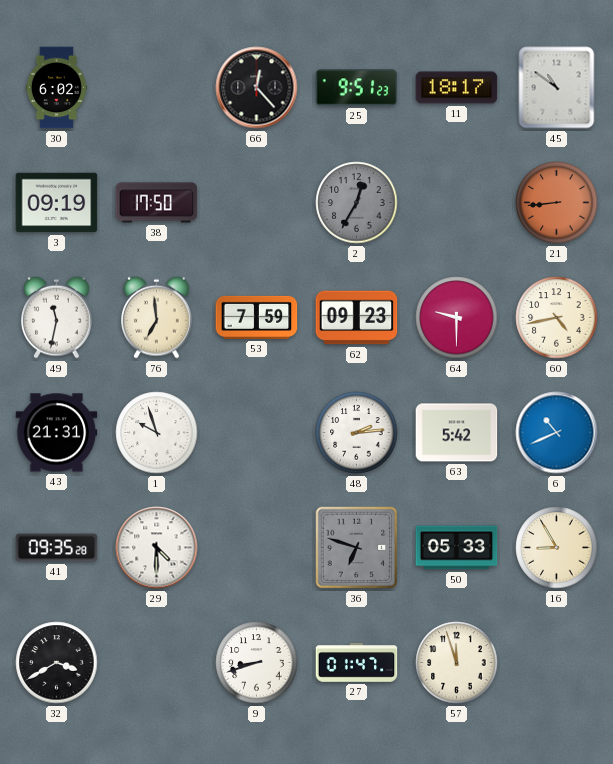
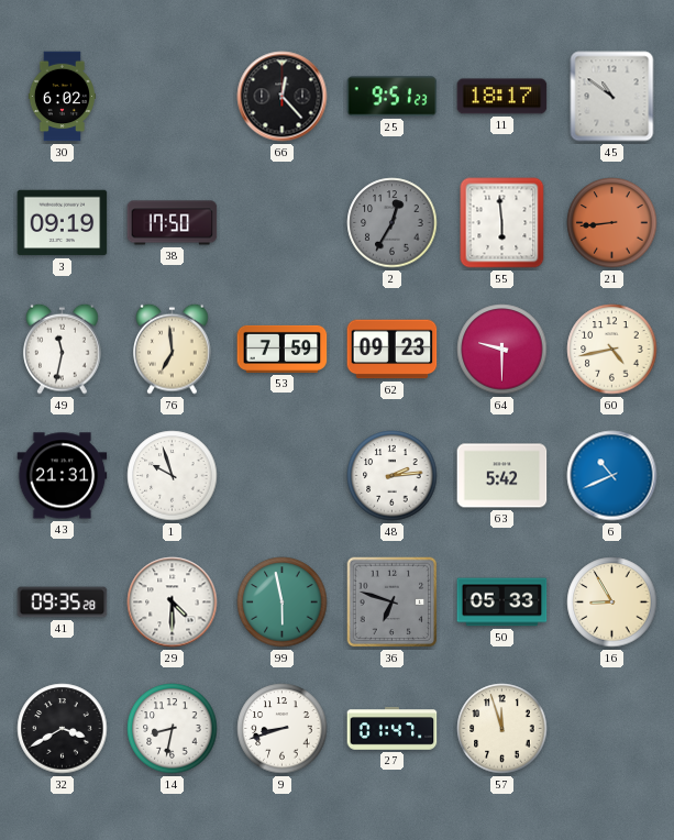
55: none -> 5:59 (502, 223)
99: none -> 5:58 (283, 603)
14: none -> 8:32 (173, 729)
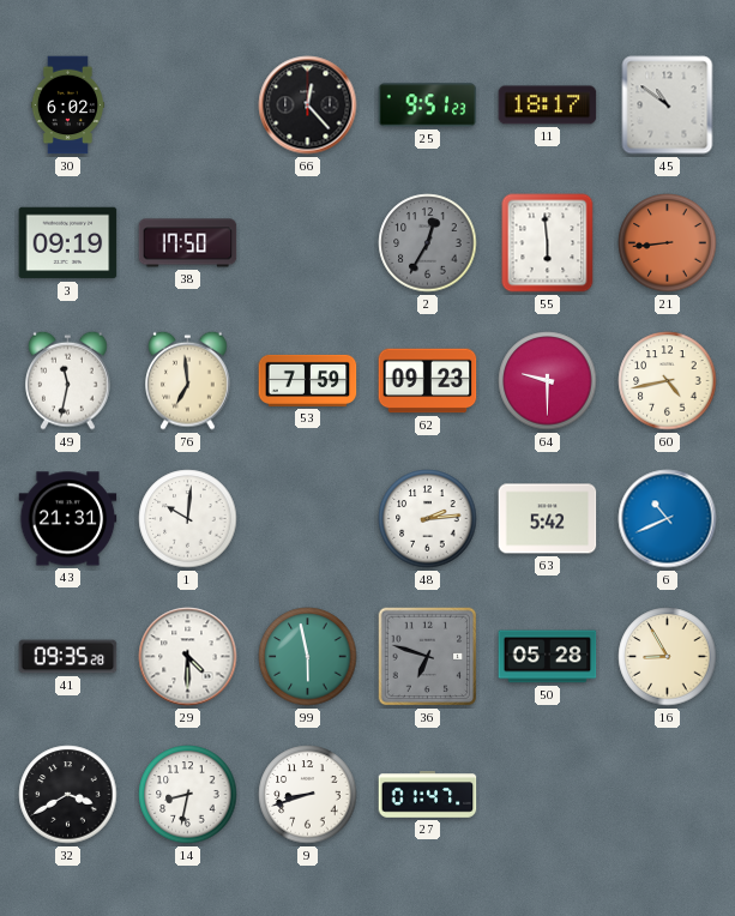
1: 9:57 -> 10:01 (188, 519)
50: 05:33 -> 05:28 (548, 657)
57: 11:57 -> none (502, 729)
